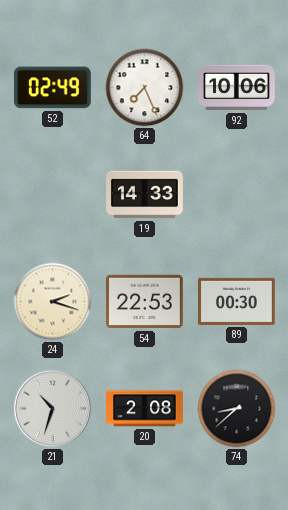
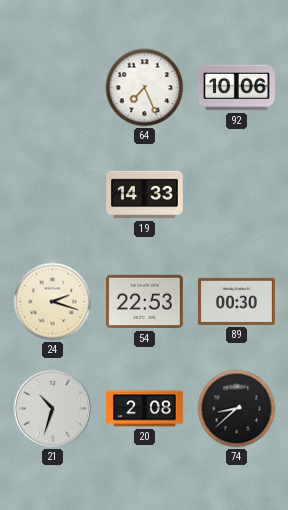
52: 02:49 -> none (52, 88)
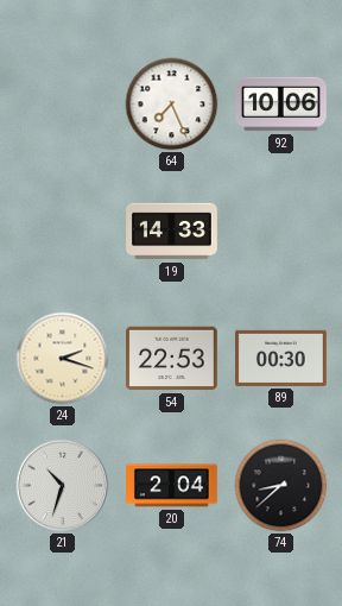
20: 2:08 -> 2:04 (172, 486)
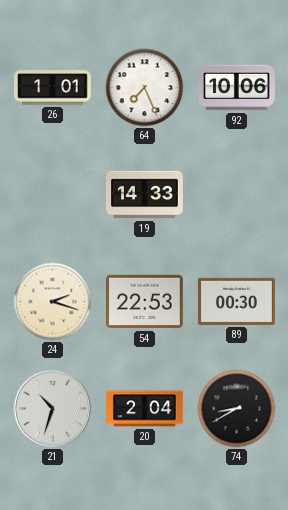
26: none -> 1:01 (53, 88)
74: 8:38 -> 8:40 (237, 409)
